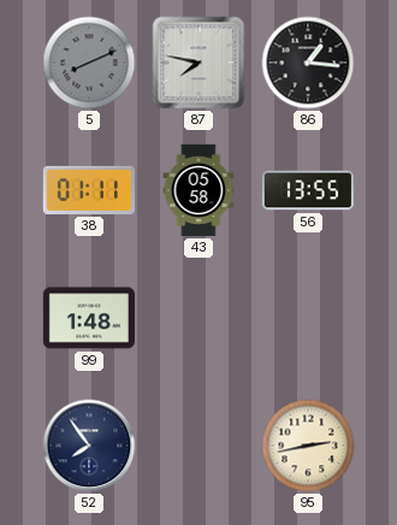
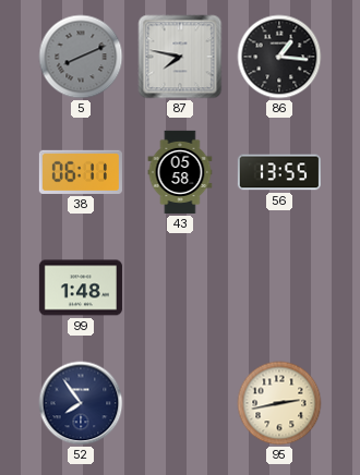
38: 01:11 -> 06:11 (81, 172)
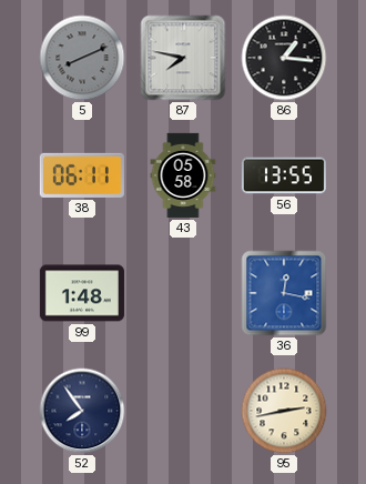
36: none -> 12:17 (284, 293)
